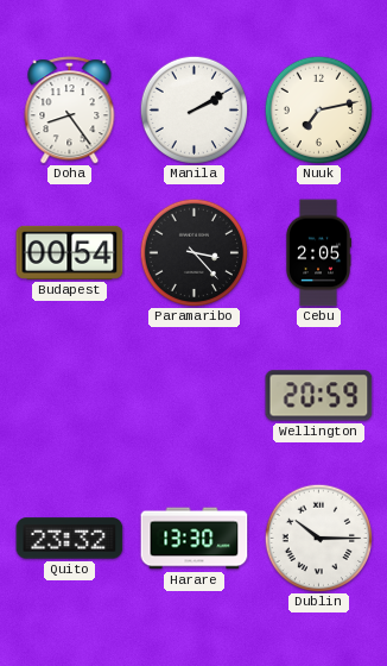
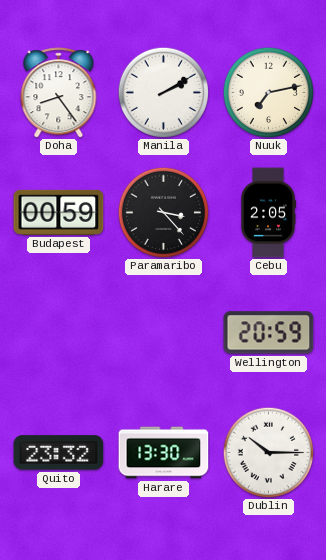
Budapest: 00:54 -> 00:59 (59, 212)
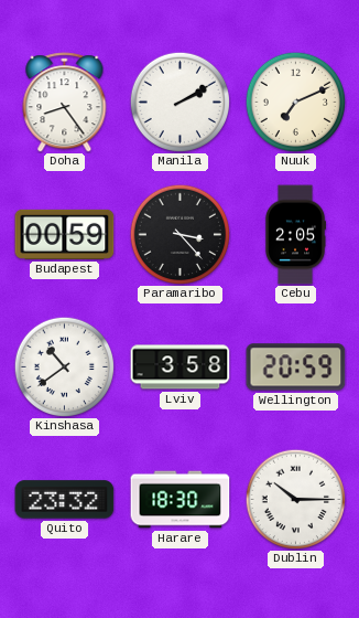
Nuuk: 7:13 -> 7:11 (295, 102)
Kinshasa: none -> 10:39 (64, 366)
Lviv: none -> 3:58 (181, 367)
Harare: 13:30 -> 18:30 (181, 500)
